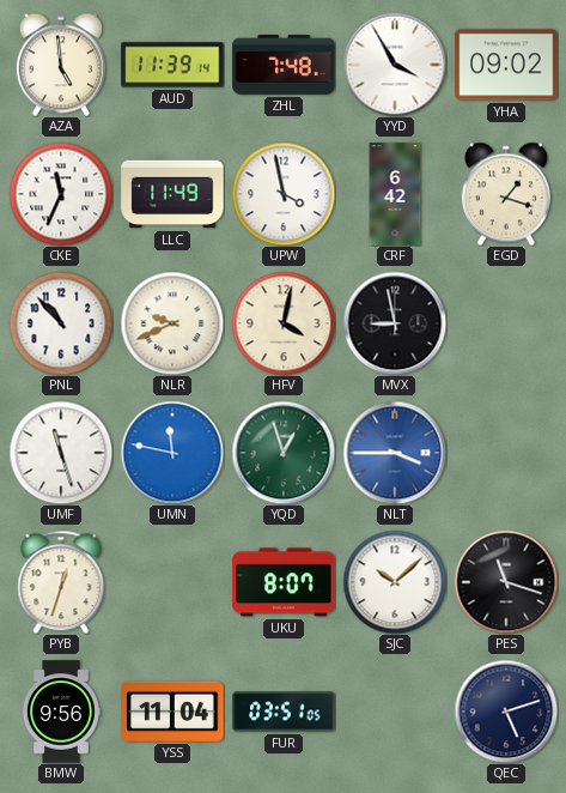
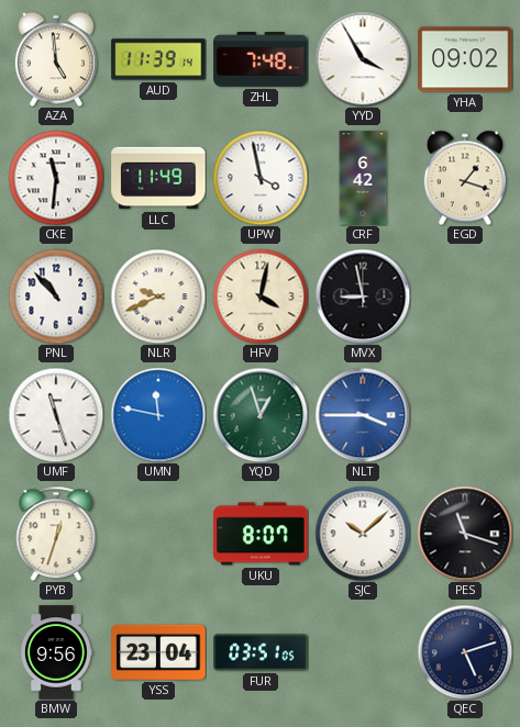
CKE: 11:34 -> 11:31 (56, 178)
YSS: 11:04 -> 23:04 (158, 652)
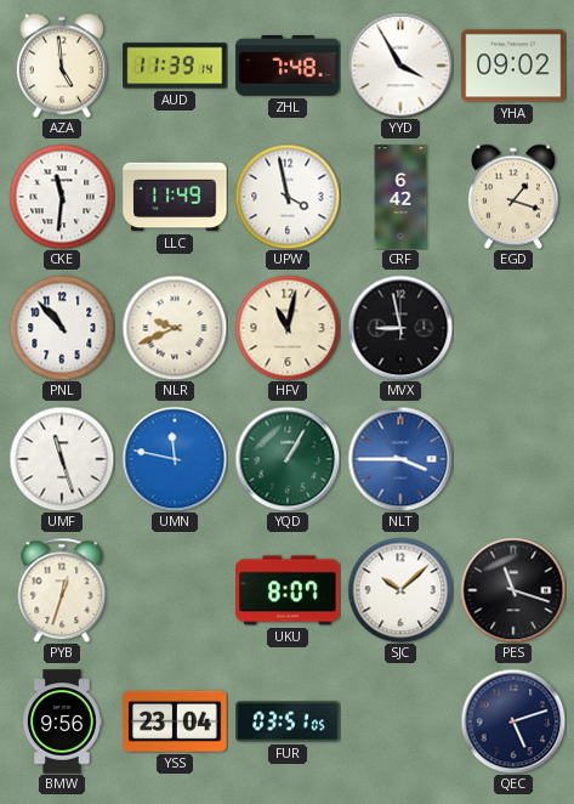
HFV: 4:02 -> 11:02 (288, 328)
YQD: 12:57 -> 1:05 (288, 459)
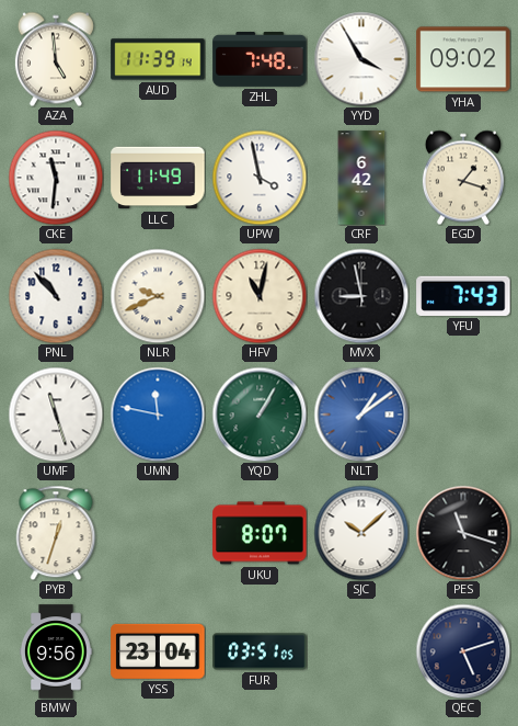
YFU: none -> 7:43 (463, 296)
NLT: 3:45 -> 1:09 (361, 415)
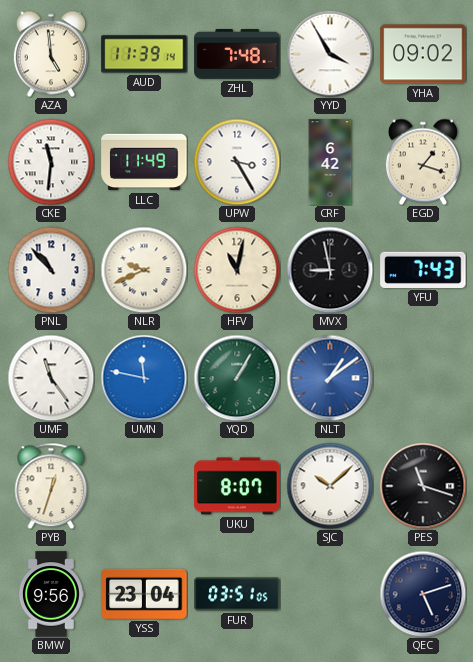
UPW: 3:58 -> 3:25 (237, 162)
UMF: 11:27 -> 11:24 (51, 378)
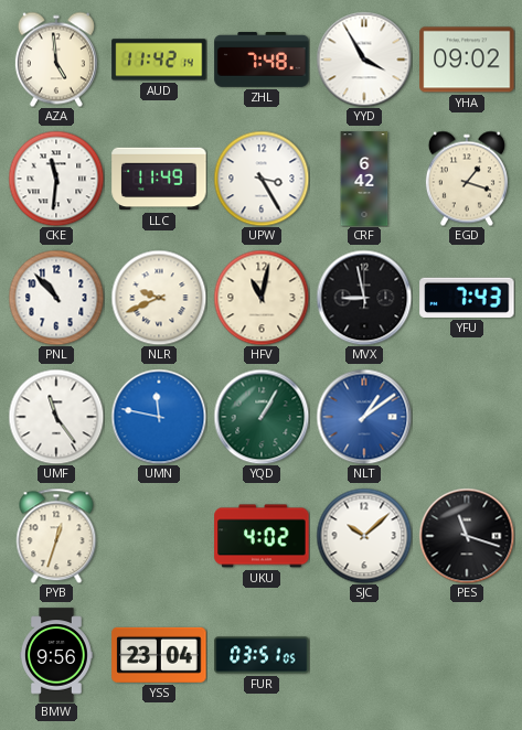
AUD: 11:39 -> 11:42 (159, 60)
UKU: 8:07 -> 4:02 (262, 536)
QEC: 5:12 -> none (423, 594)
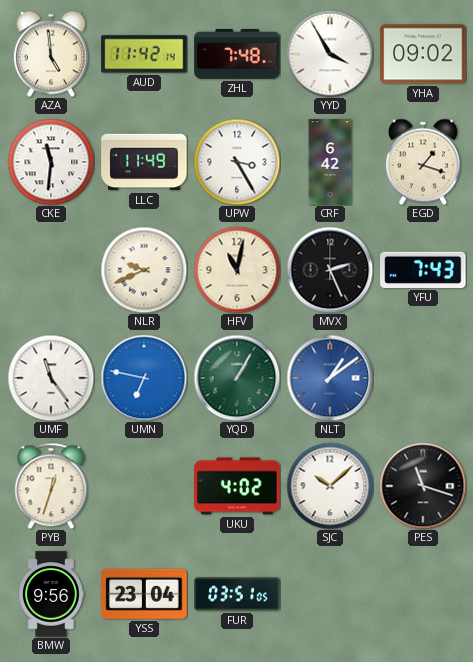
PNL: 10:53 -> none (56, 298)
MVX: 8:58 -> 2:26 (330, 270)
UMN: 11:47 -> 6:47 (144, 378)
